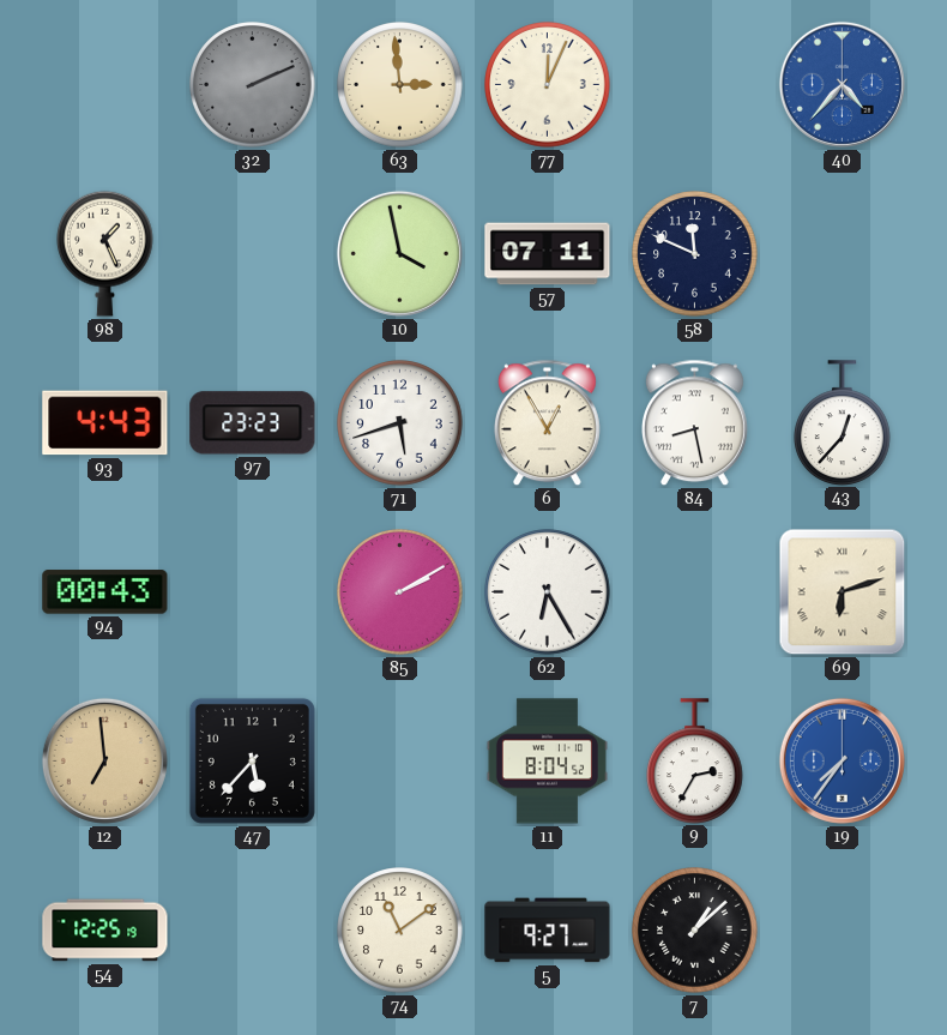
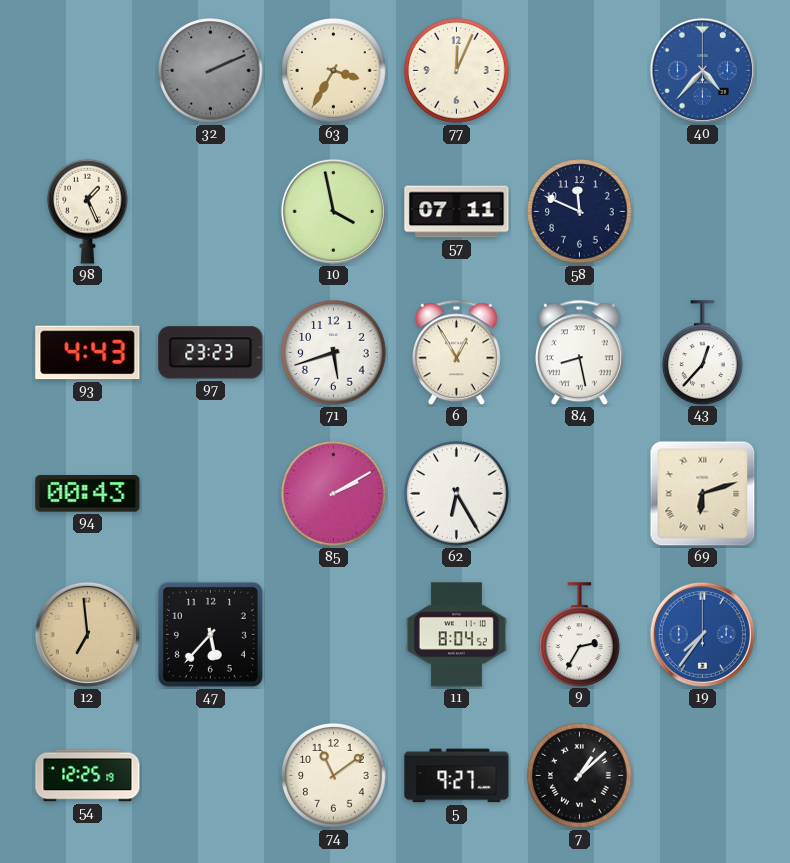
63: 2:59 -> 3:35 (334, 71)
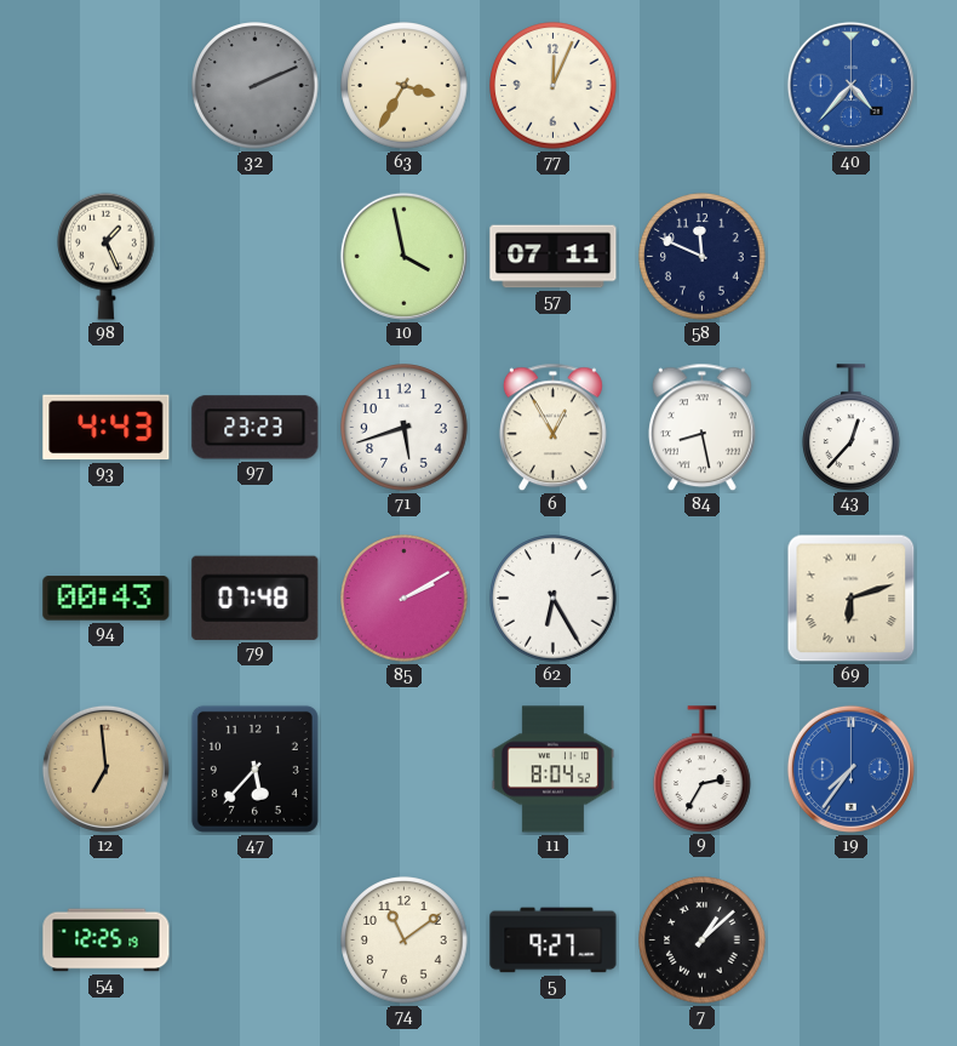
79: none -> 07:48 (256, 598)
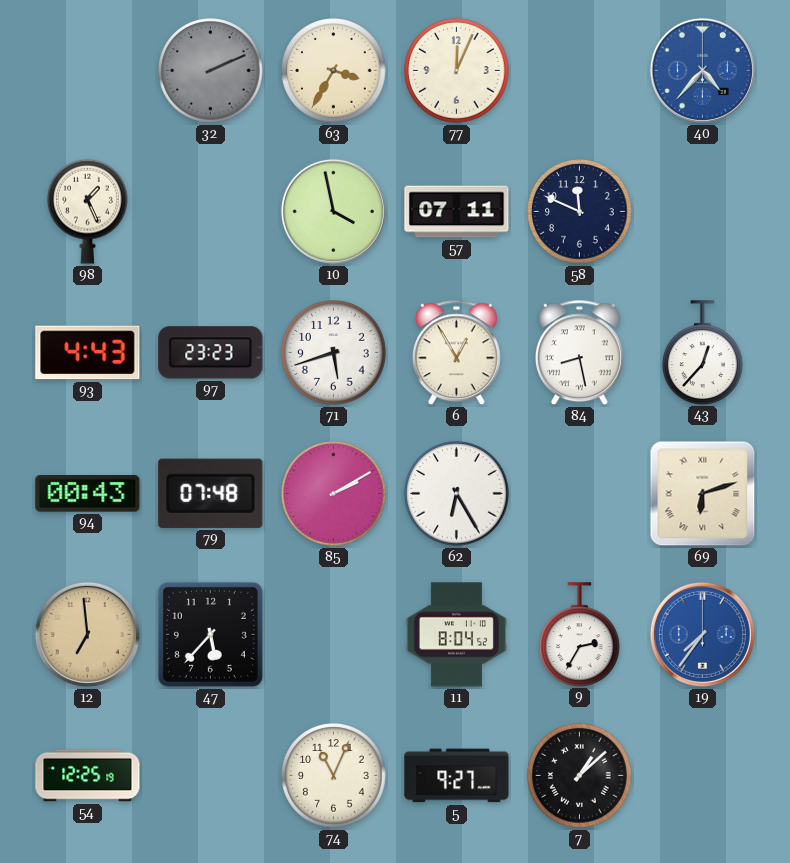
74: 11:09 -> 11:04 (334, 776)
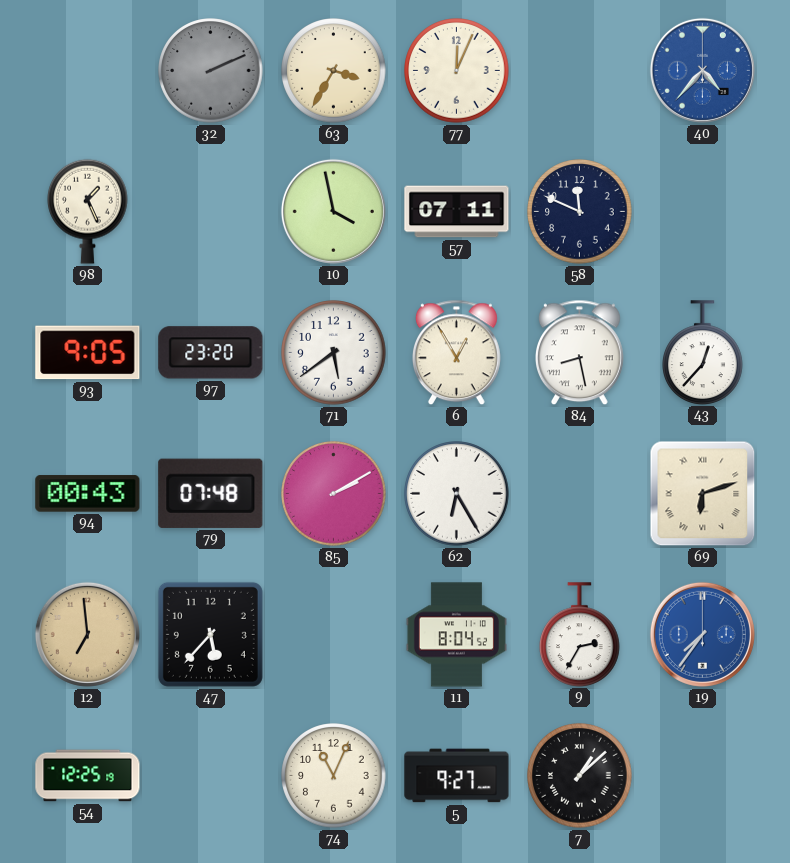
93: 4:43 -> 9:05 (88, 353)
97: 23:23 -> 23:20 (211, 353)
71: 5:42 -> 5:39 (334, 353)
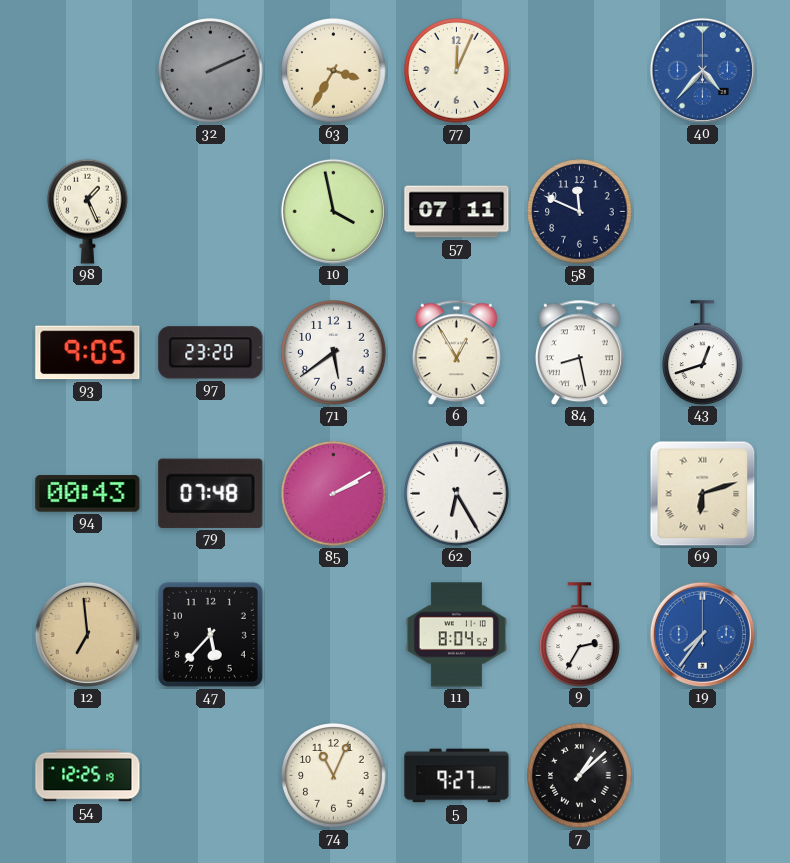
43: 12:37 -> 12:42 (703, 352)
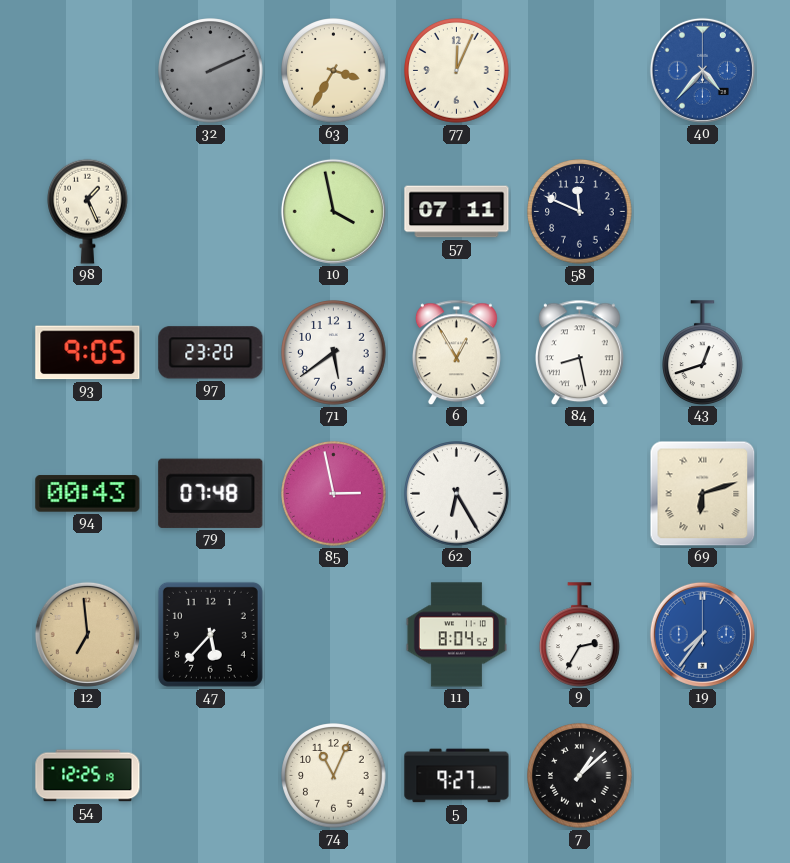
85: 2:10 -> 2:58 (334, 494)
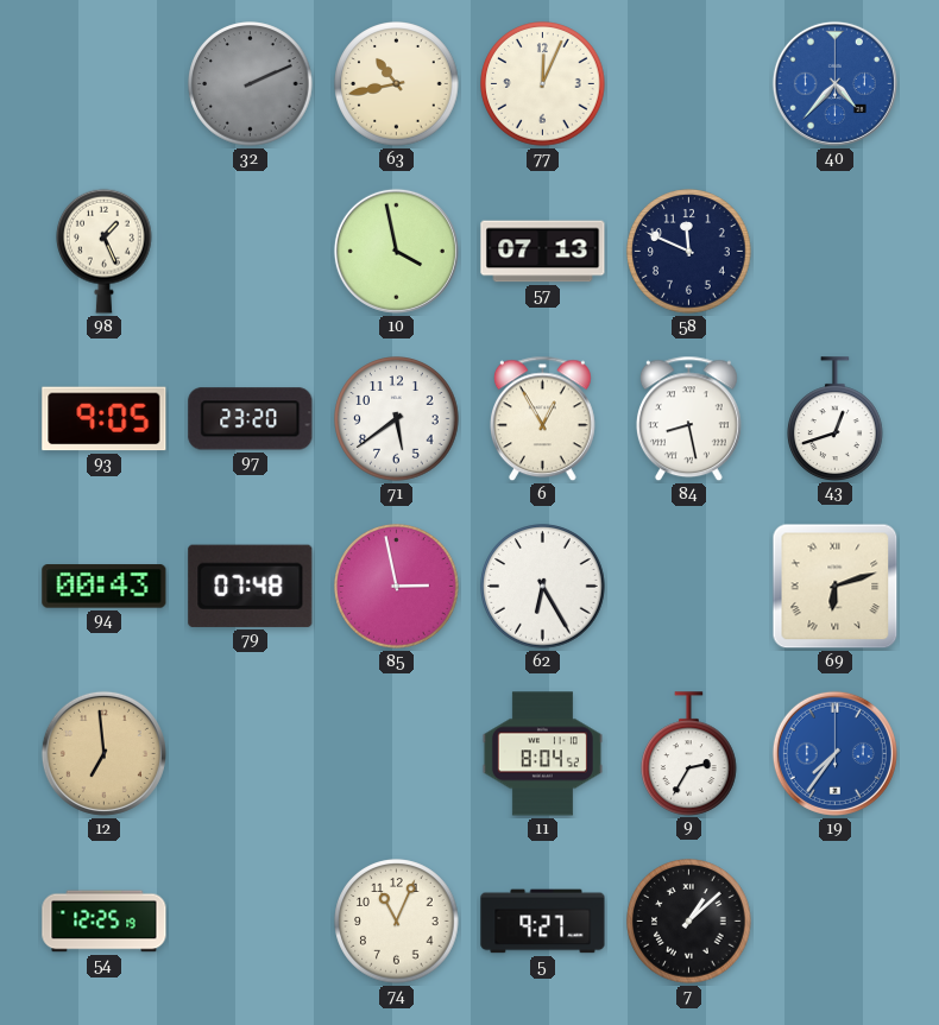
63: 3:35 -> 10:43 (397, 84)
57: 07:11 -> 07:13 (543, 252)
47: 5:37 -> none (210, 634)
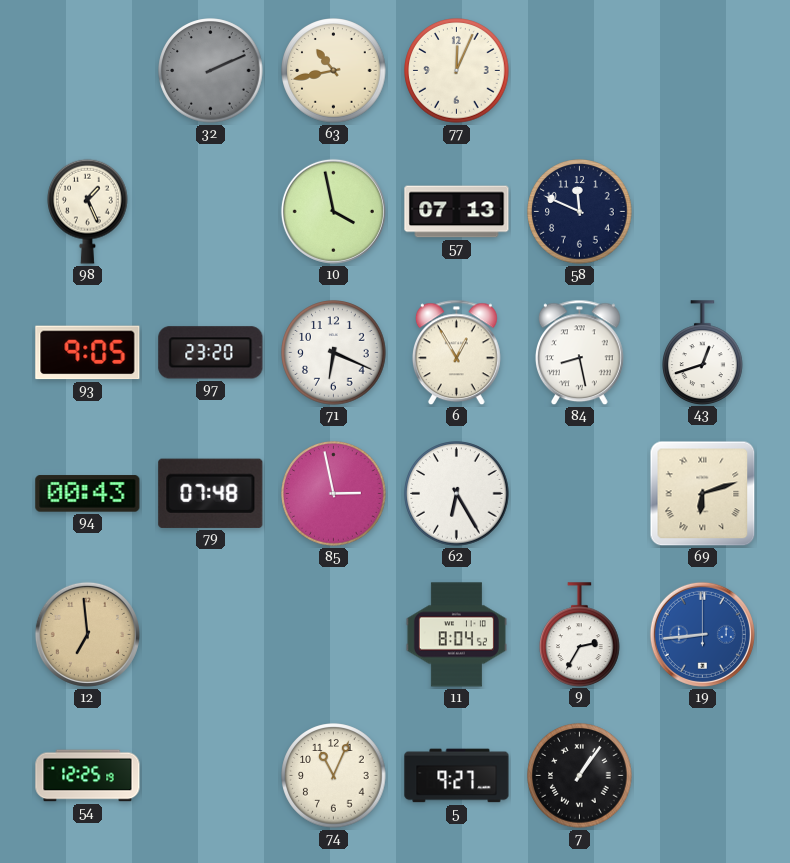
40: 4:37 -> none (834, 83)
71: 5:39 -> 6:19 (334, 353)
19: 7:36 -> 8:44 (702, 634)
7: 1:08 -> 1:06 (580, 776)
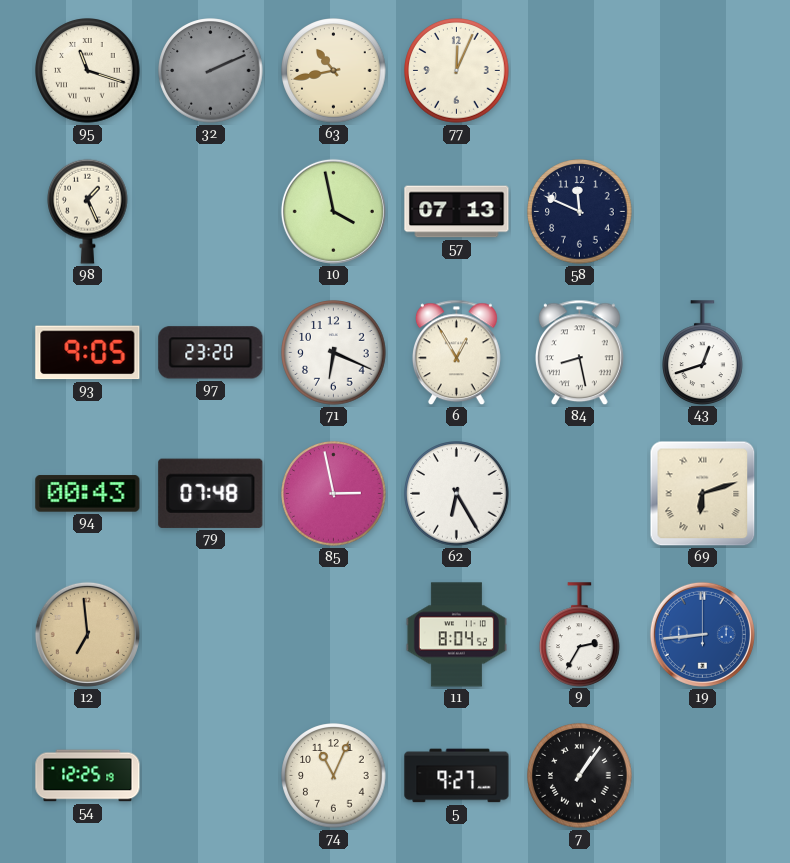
95: none -> 11:18 (88, 71)
